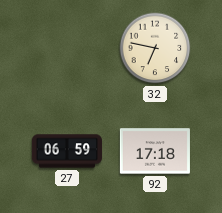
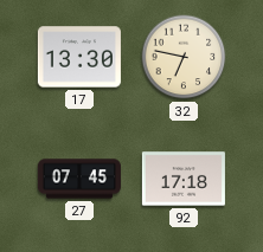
17: none -> 13:30 (79, 57)
27: 06:59 -> 07:45 (79, 179)
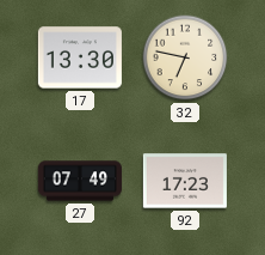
27: 07:45 -> 07:49 (80, 181)
92: 17:18 -> 17:23 (185, 181)
